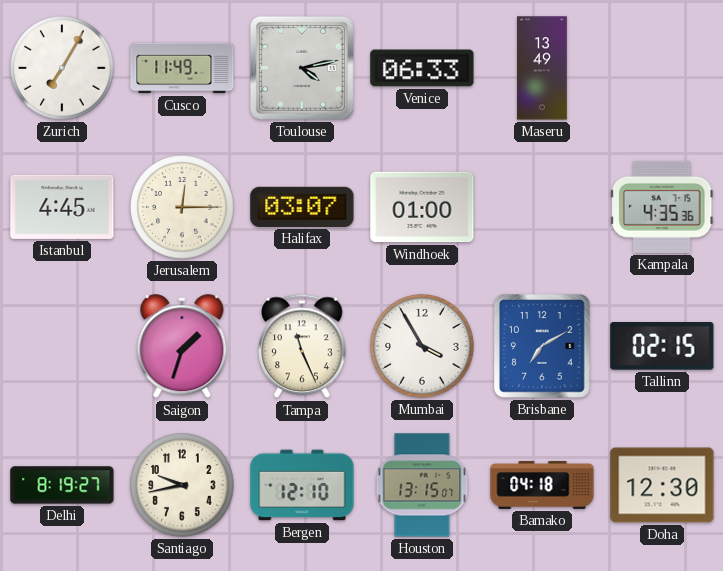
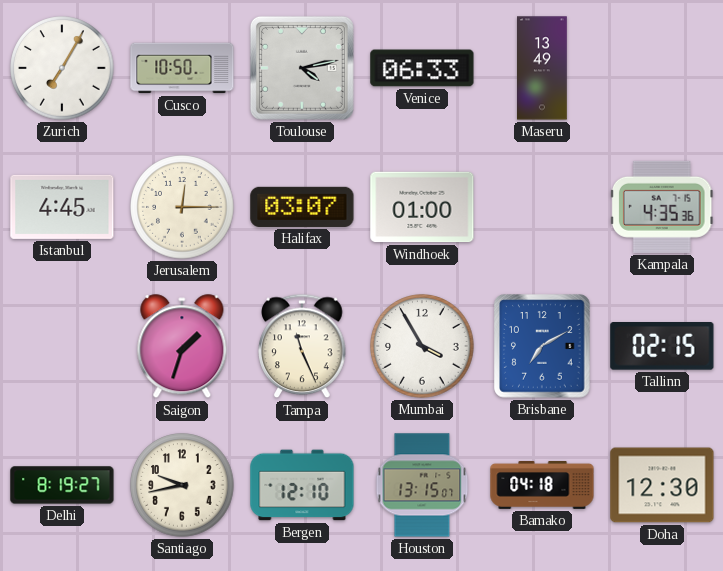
Cusco: 11:49 -> 10:50 (182, 68)
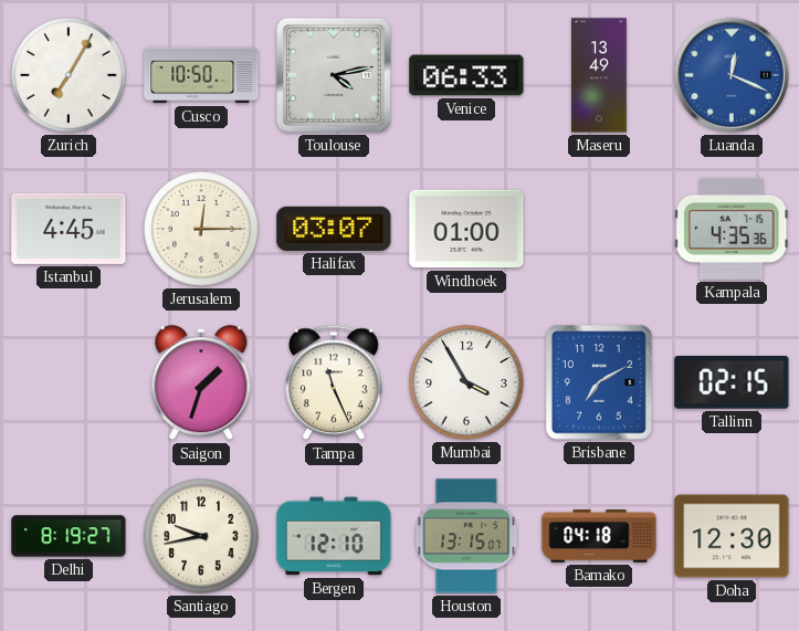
Luanda: none -> 12:19 (732, 75)
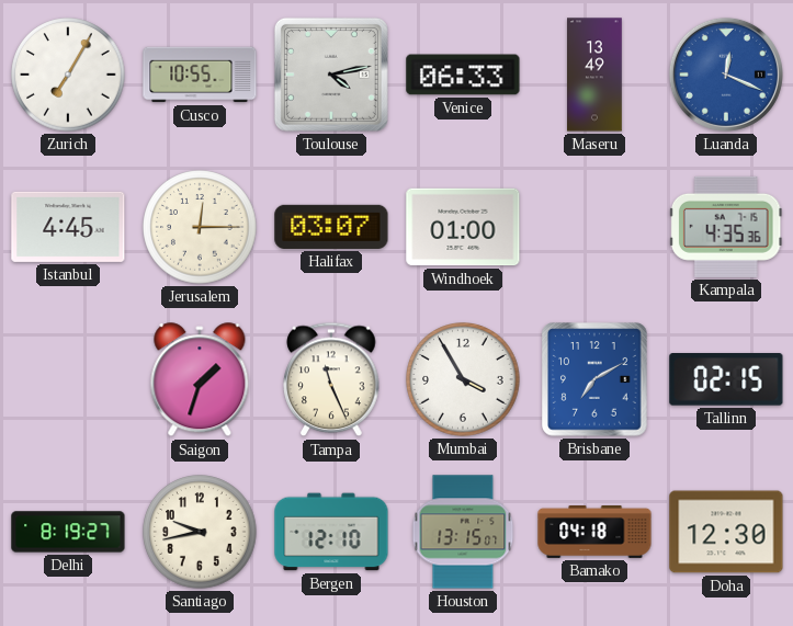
Cusco: 10:50 -> 10:55 (200, 75)
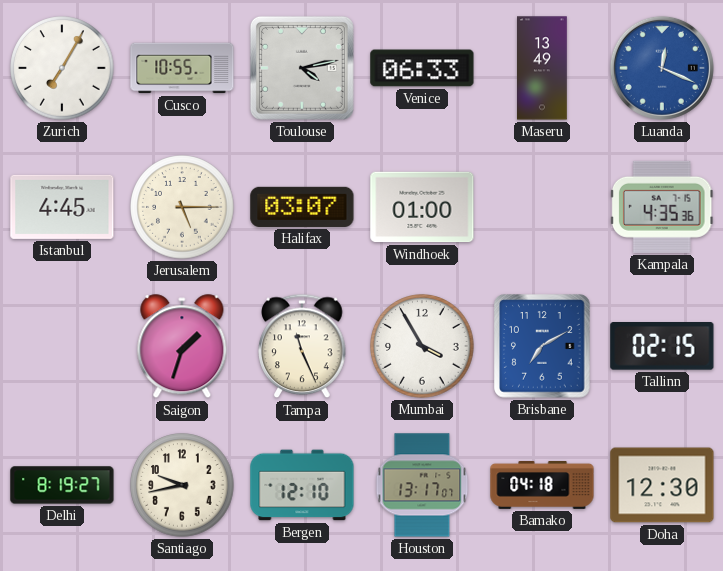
Jerusalem: 12:15 -> 5:15 (182, 207)
Houston: 13:15 -> 13:17 (422, 485)
